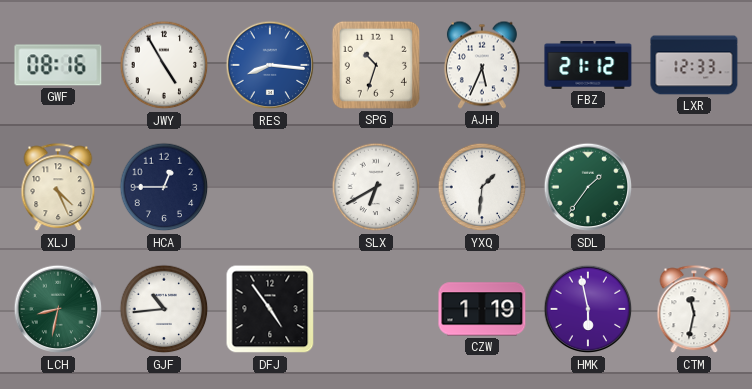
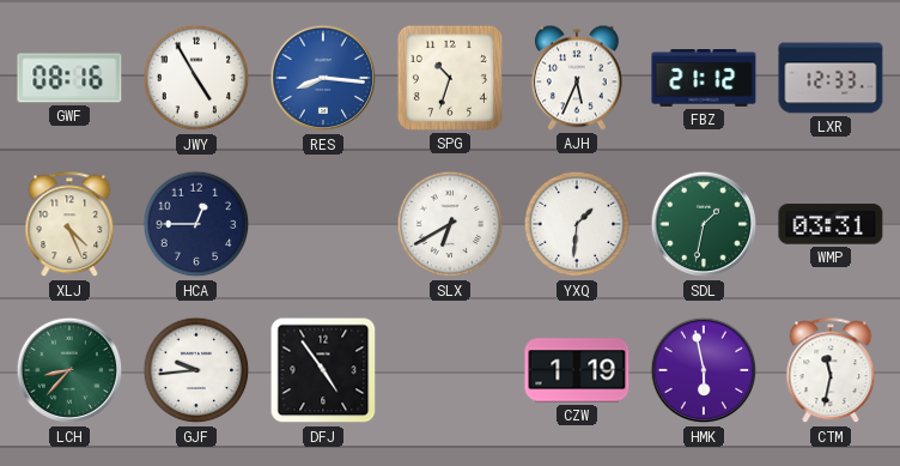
SDL: 1:36 -> 1:32 (704, 224)
WMP: none -> 03:31 (831, 224)
LCH: 8:32 -> 8:37 (69, 370)
GJF: 10:44 -> 9:44 (196, 370)
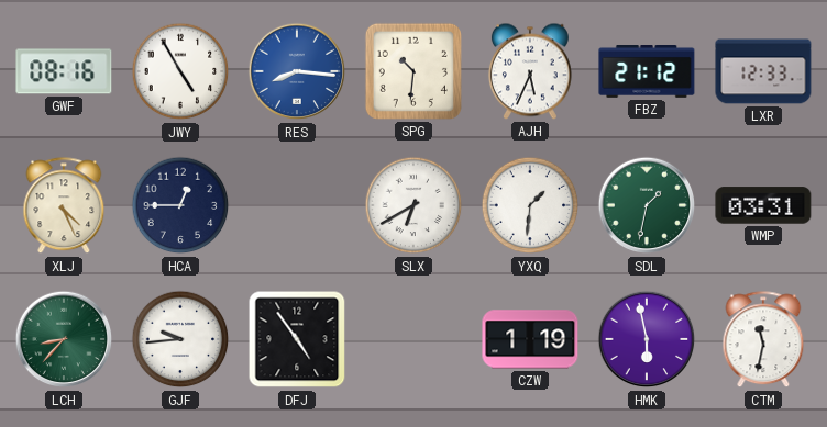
SPG: 10:33 -> 10:31 (413, 71)
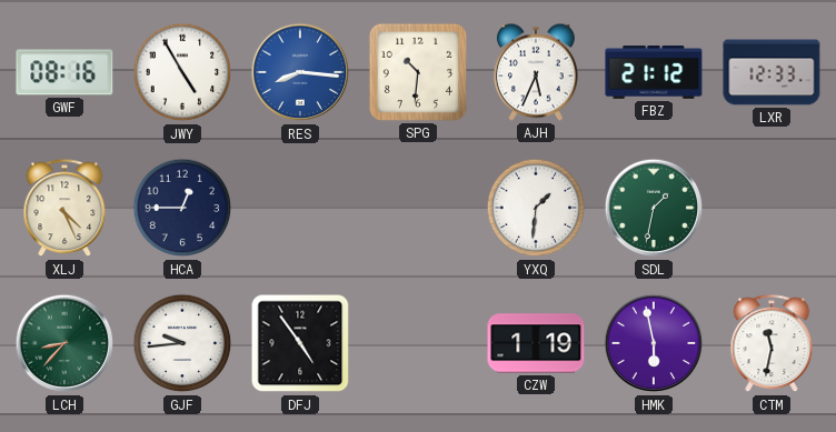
SLX: 6:40 -> none (413, 205)
WMP: 03:31 -> none (763, 205)
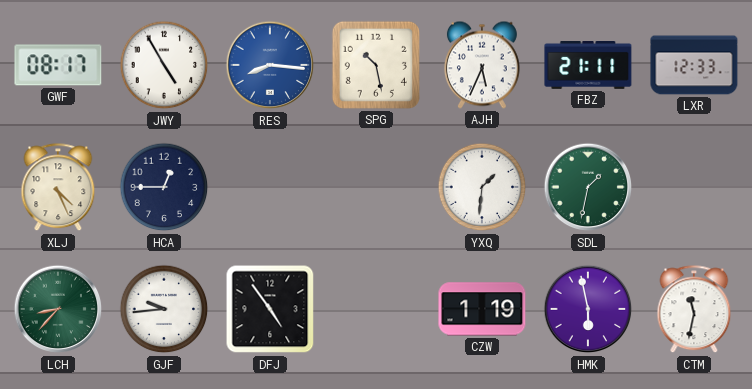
GWF: 08:16 -> 08:17 (58, 65)
SPG: 10:31 -> 10:28 (376, 65)
FBZ: 21:12 -> 21:11 (588, 66)
